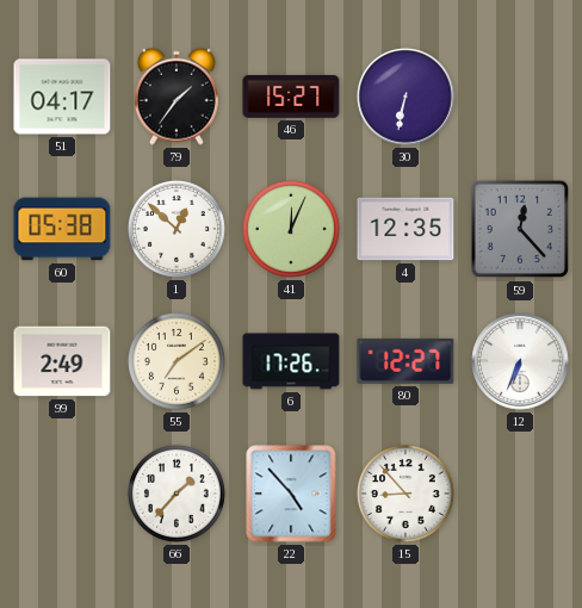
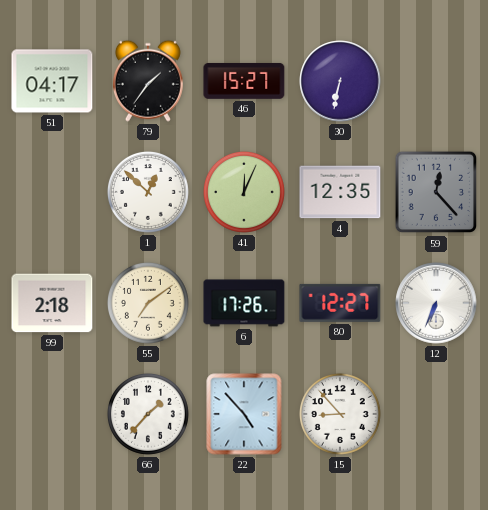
60: 05:38 -> none (62, 229)
99: 2:49 -> 2:18 (52, 303)
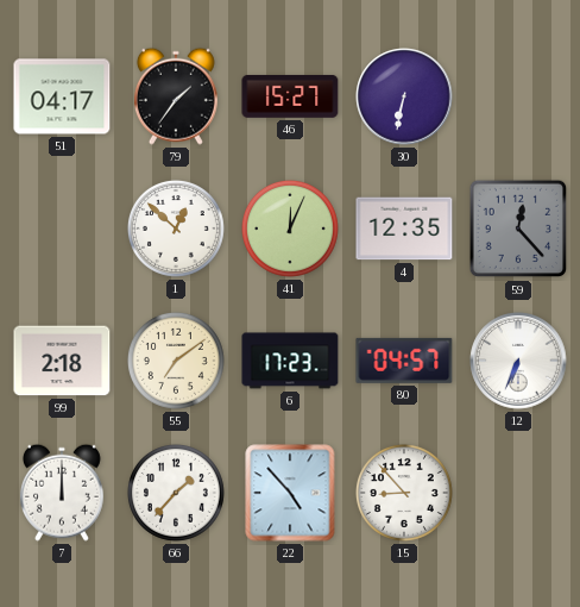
6: 17:26 -> 17:23 (290, 361)
80: 12:27 -> 04:57 (404, 361)
7: none -> 12:00 (62, 493)
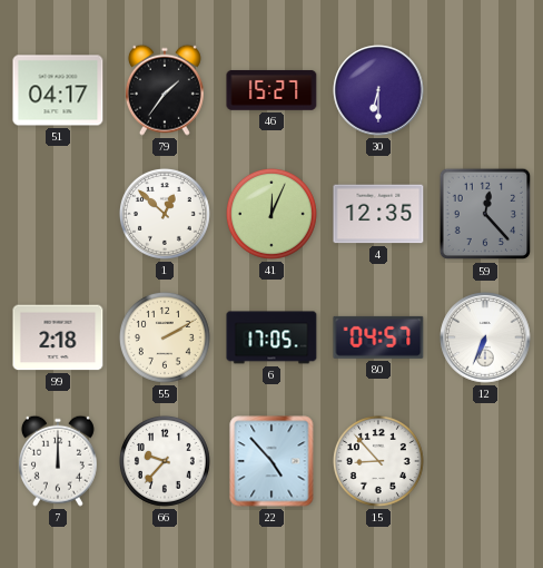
30: 6:32 -> 6:30 (378, 90)
55: 7:09 -> 2:10 (165, 337)
6: 17:23 -> 17:05 (271, 337)
66: 1:37 -> 9:37 (165, 461)
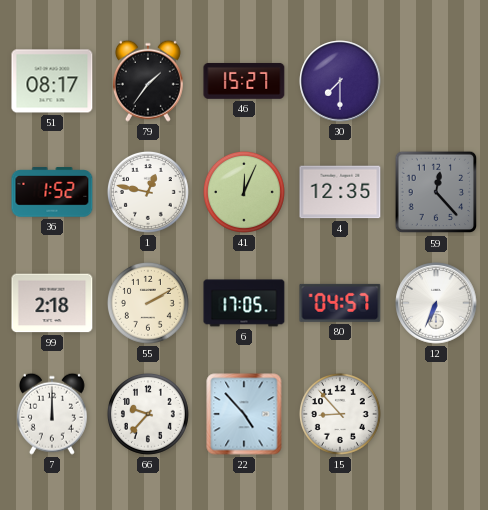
51: 04:17 -> 08:17 (52, 81)
30: 6:30 -> 7:30 (340, 81)
36: none -> 1:52 (52, 192)
1: 12:52 -> 12:47 (148, 192)
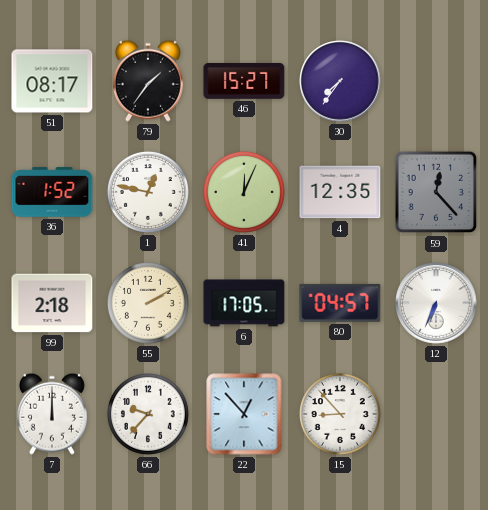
30: 7:30 -> 7:36 (340, 81)
22: 4:53 -> 12:53 (244, 414)
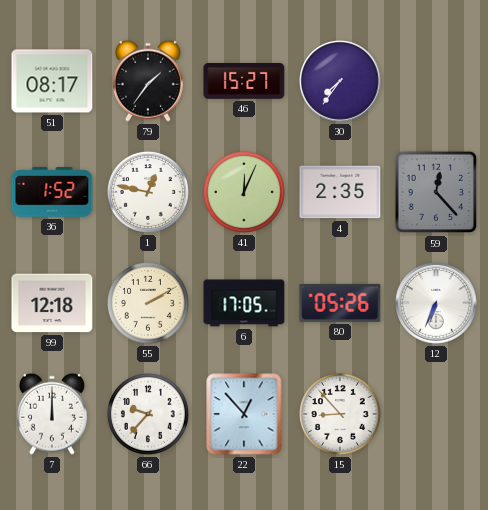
4: 12:35 -> 2:35 (340, 192)
99: 2:18 -> 12:18 (52, 303)
80: 04:57 -> 05:26 (340, 303)
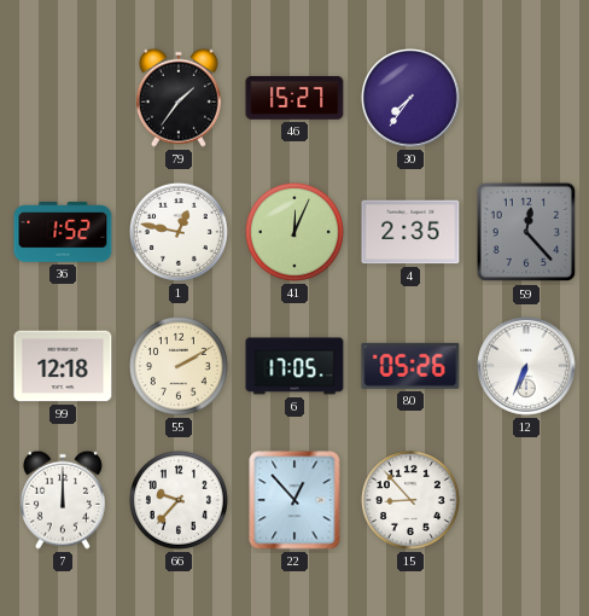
51: 08:17 -> none (52, 81)
